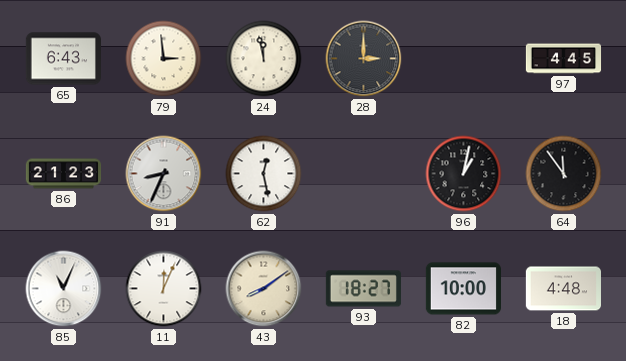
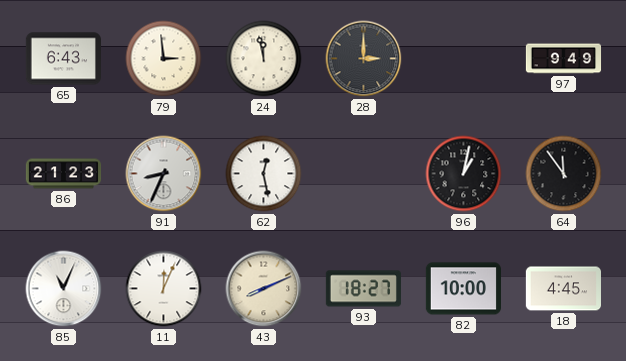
97: 4:45 -> 9:49 (564, 59)
43: 8:09 -> 8:11 (264, 289)
18: 4:48 -> 4:45 (563, 289)
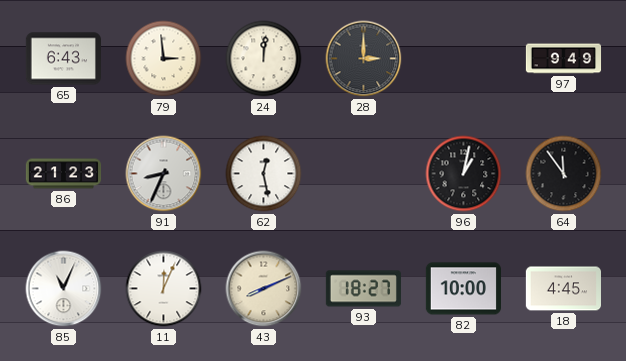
24: 11:58 -> 12:01 (264, 59)
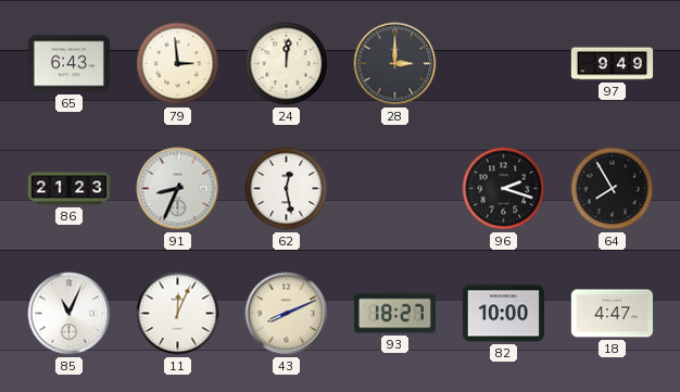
96: 1:02 -> 2:18 (504, 189)
64: 11:54 -> 7:55 (613, 189)
18: 4:45 -> 4:47 (612, 314)
